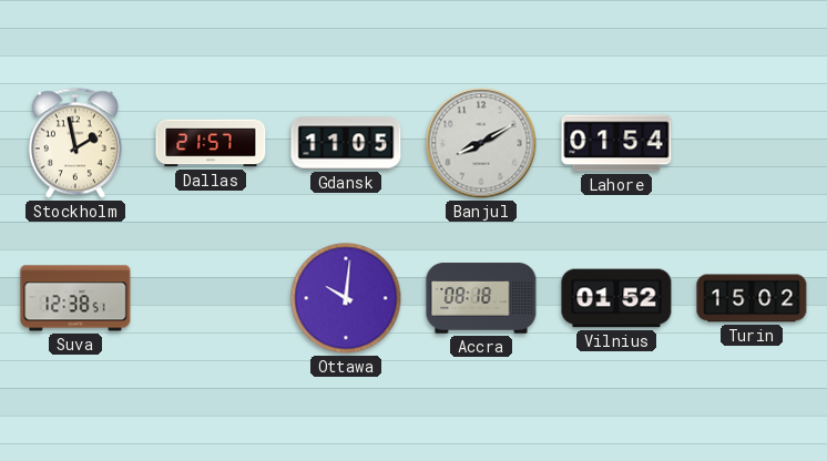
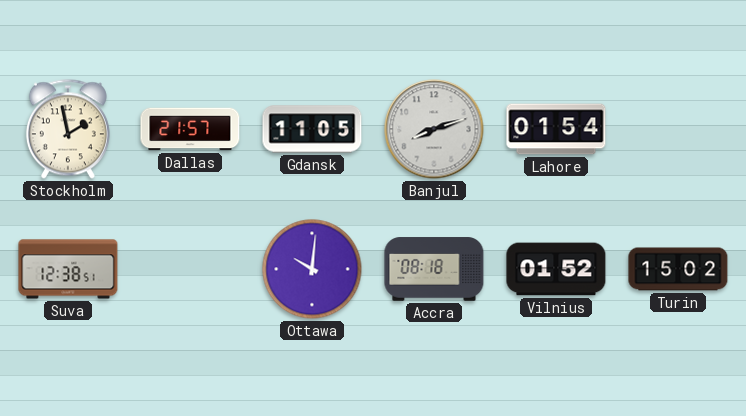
Banjul: 8:10 -> 8:12 (434, 129)
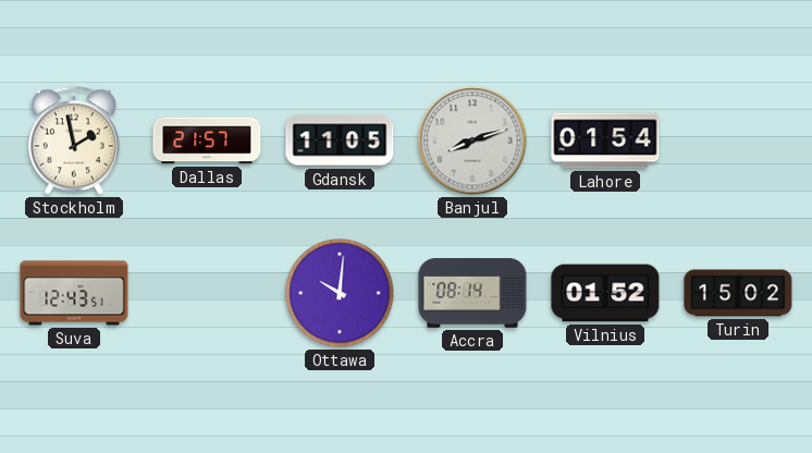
Suva: 12:38 -> 12:43 (74, 293)
Accra: 08:18 -> 08:14 (472, 293)
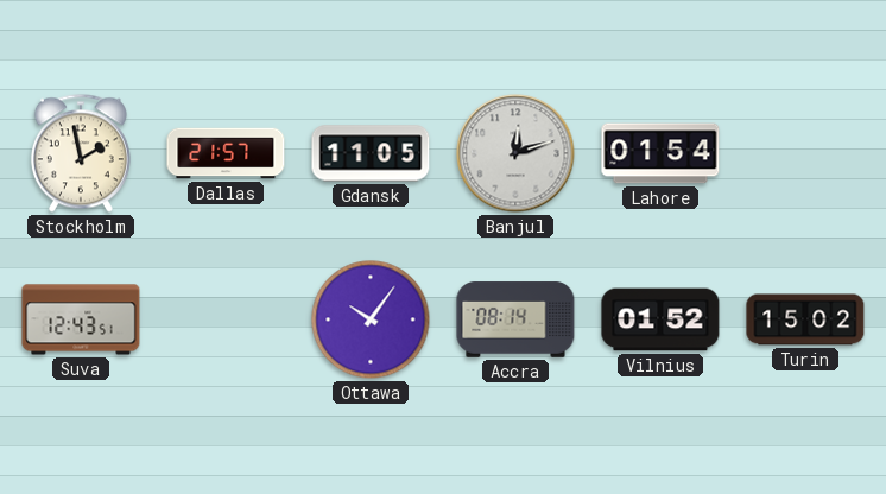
Banjul: 8:12 -> 12:12 (515, 153)
Ottawa: 10:01 -> 10:06 (371, 319)
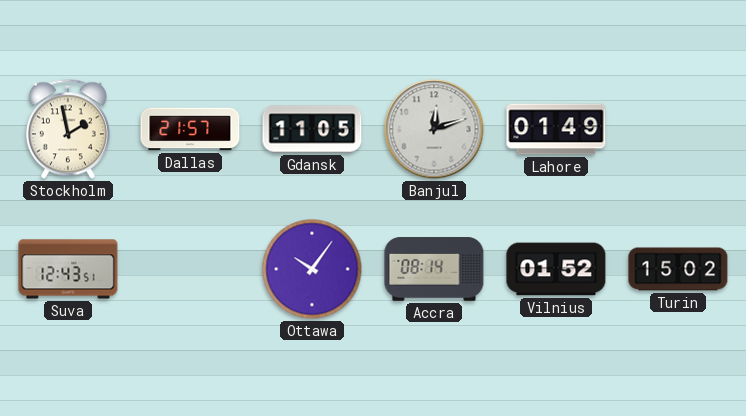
Lahore: 01:54 -> 01:49 (556, 129)
